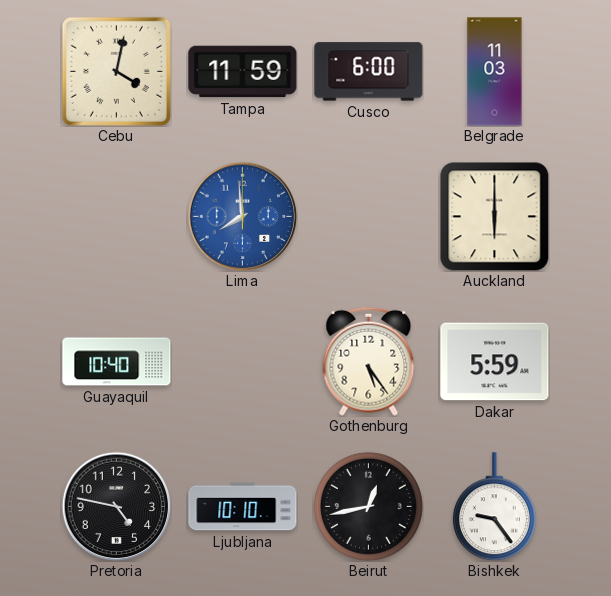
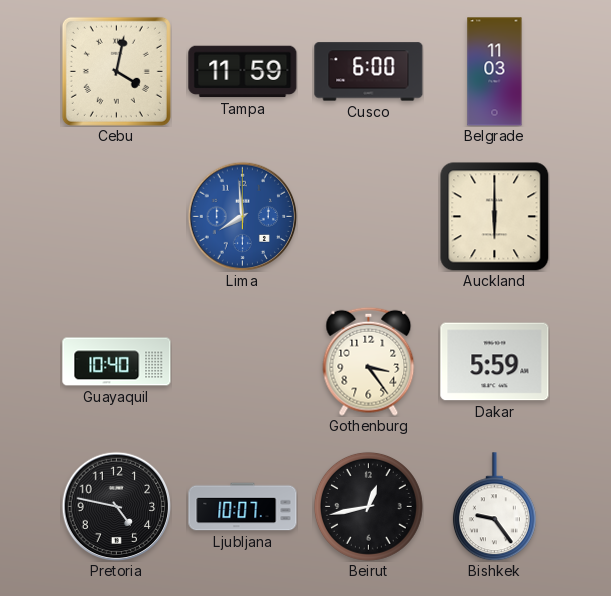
Gothenburg: 5:24 -> 3:24 (369, 361)
Ljubljana: 10:10 -> 10:07 (243, 507)
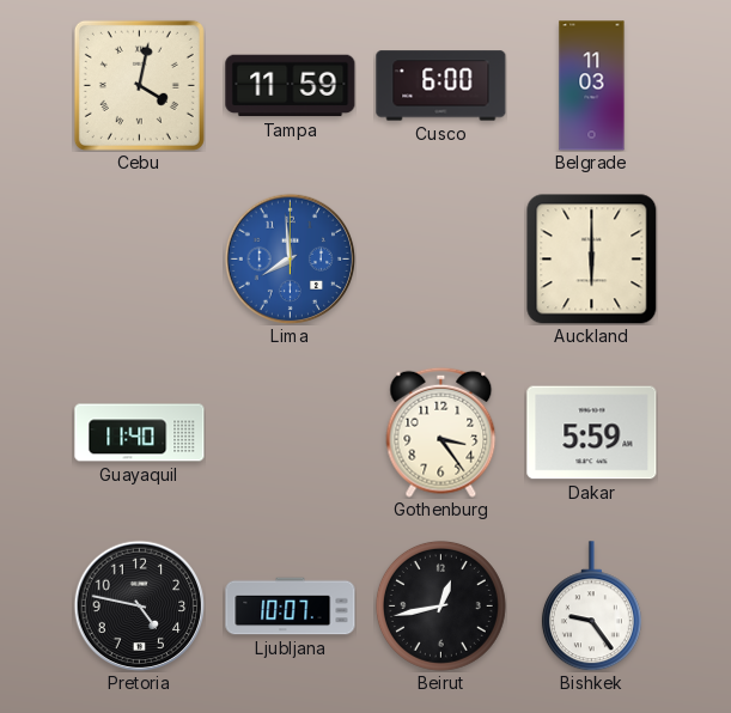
Guayaquil: 10:40 -> 11:40 (140, 433)
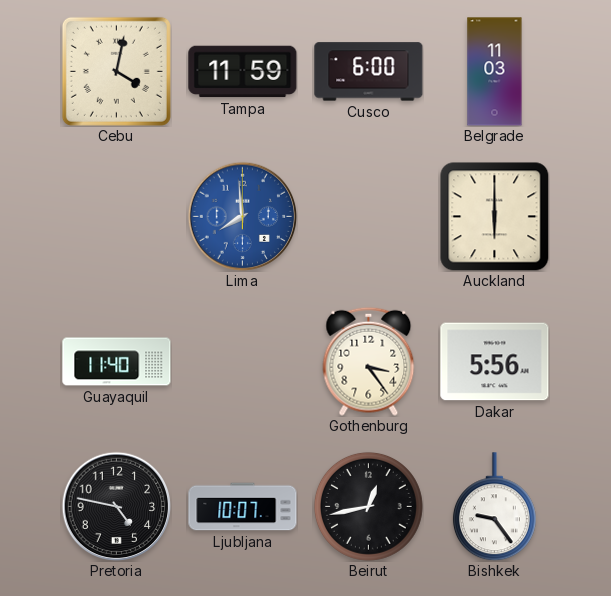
Dakar: 5:59 -> 5:56 (495, 362)
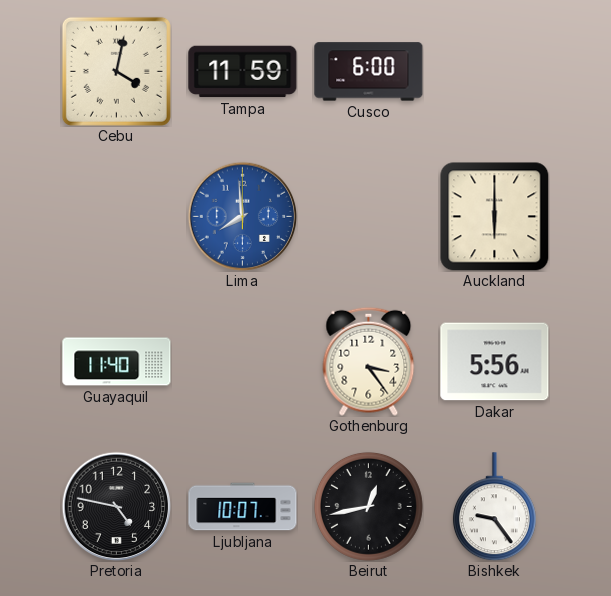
Belgrade: 11:03 -> none (495, 72)
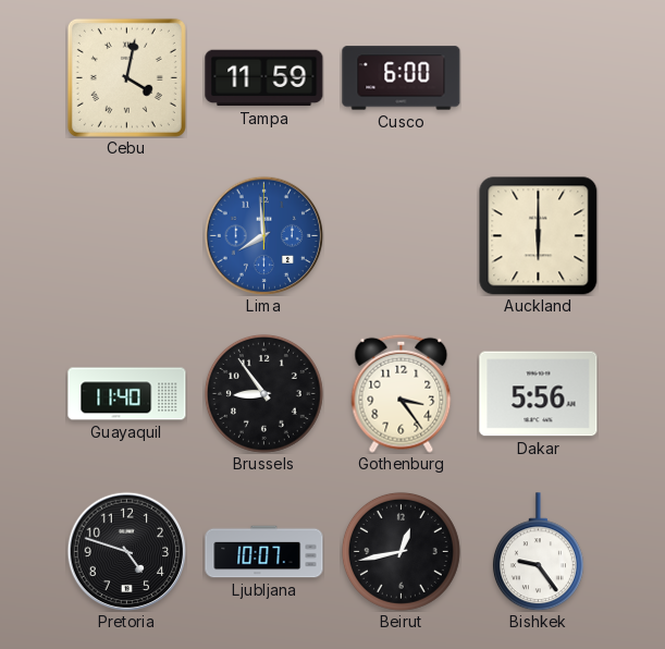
Brussels: none -> 8:54 (263, 393)
Pretoria: 4:47 -> 4:48 (126, 551)
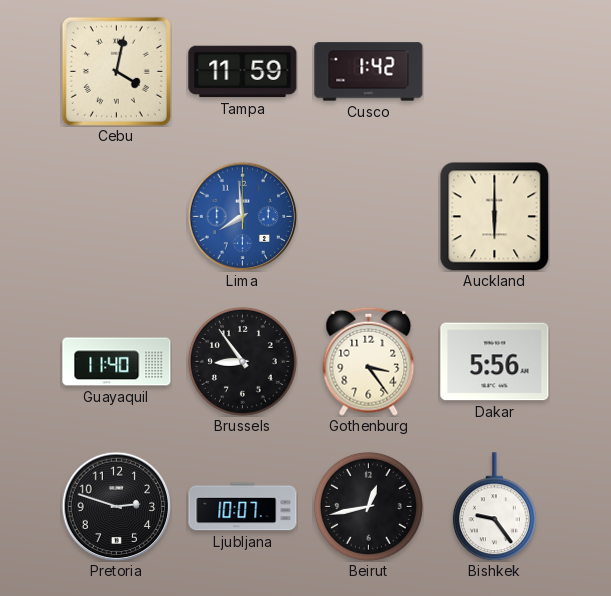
Cusco: 6:00 -> 1:42 (369, 72)
Pretoria: 4:48 -> 2:48 (116, 506)
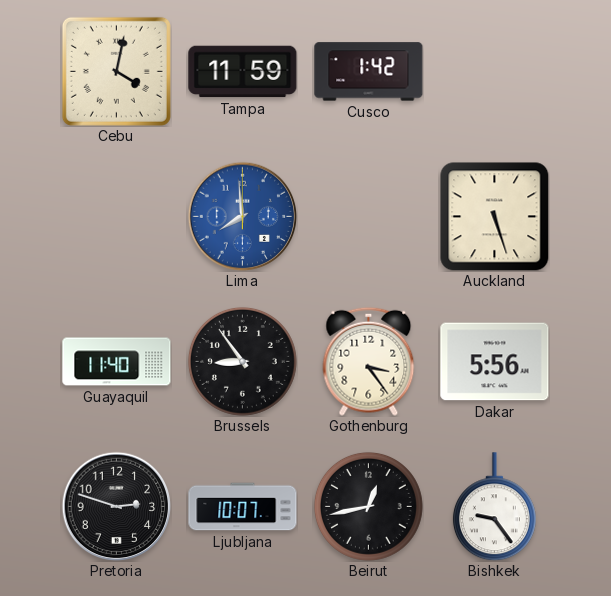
Auckland: 6:00 -> 5:27 (494, 216)
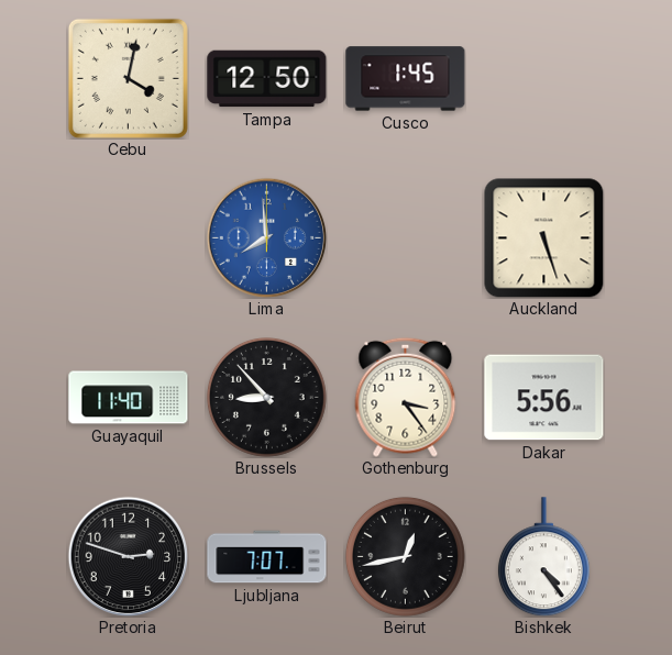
Tampa: 11:59 -> 12:50 (267, 79)
Cusco: 1:42 -> 1:45 (406, 79)
Brussels: 8:54 -> 8:53 (266, 397)
Ljubljana: 10:07 -> 7:07 (267, 557)
Bishkek: 9:24 -> 4:24 (543, 557)
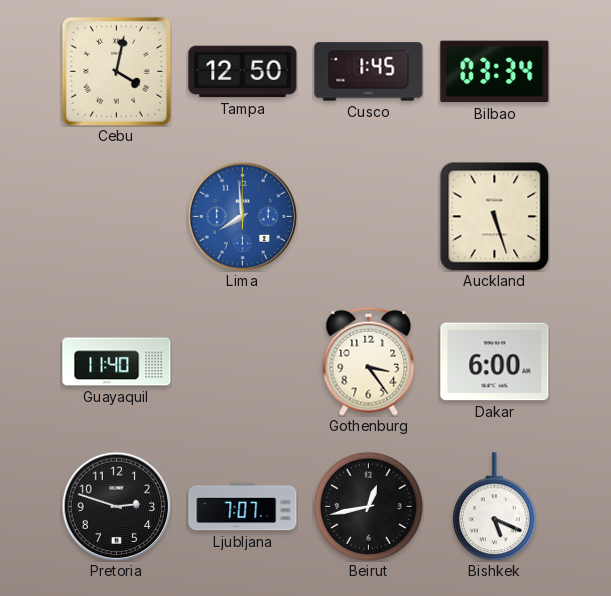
Bilbao: none -> 03:34 (495, 72)
Brussels: 8:53 -> none (266, 397)
Dakar: 5:56 -> 6:00 (495, 362)
Bishkek: 4:24 -> 5:19 (494, 507)
